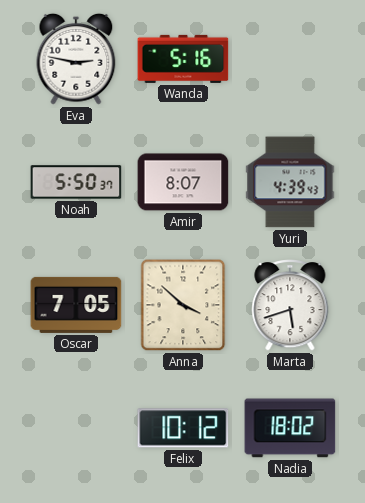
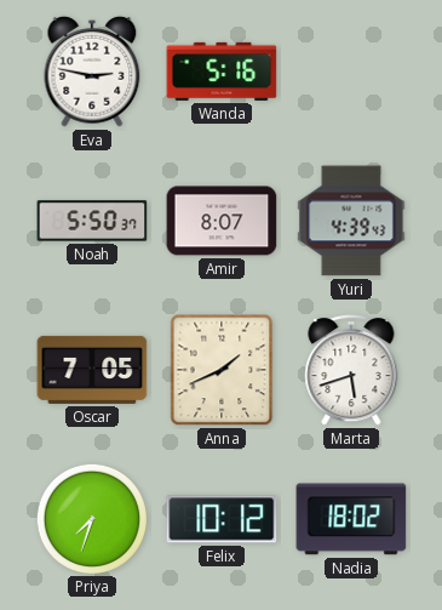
Anna: 3:52 -> 1:41 (222, 370)
Priya: none -> 7:33 (91, 518)
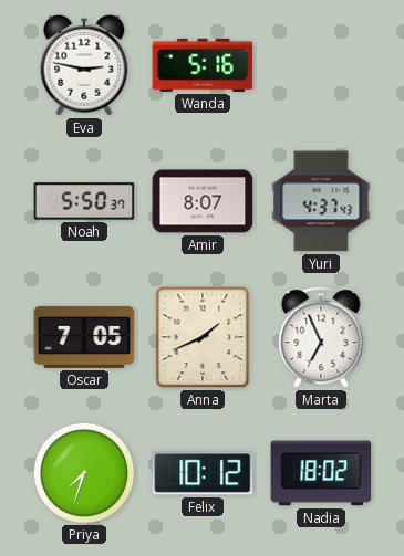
Yuri: 4:39 -> 4:37 (321, 201)
Marta: 5:42 -> 6:56 (321, 338)
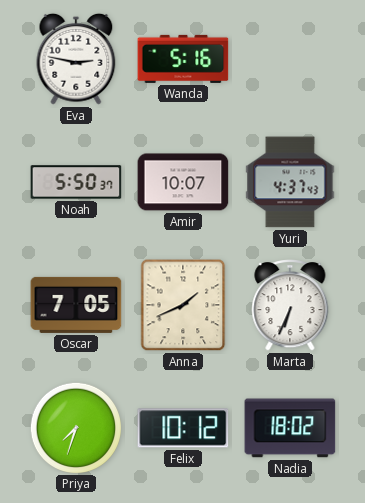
Amir: 8:07 -> 10:07 (183, 182)
Marta: 6:56 -> 6:34 (290, 306)
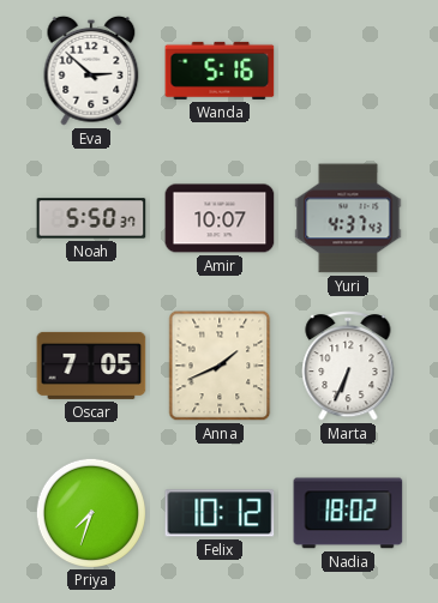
Eva: 2:47 -> 2:52 (91, 71)
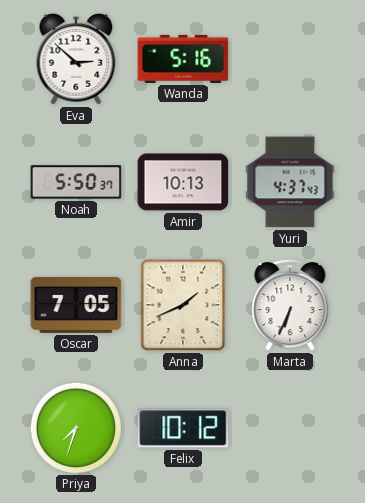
Amir: 10:07 -> 10:13 (183, 182)
Nadia: 18:02 -> none (348, 513)
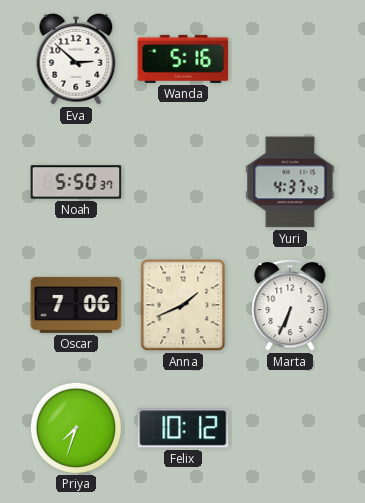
Amir: 10:13 -> none (183, 182)
Oscar: 7:05 -> 7:06 (76, 305)
